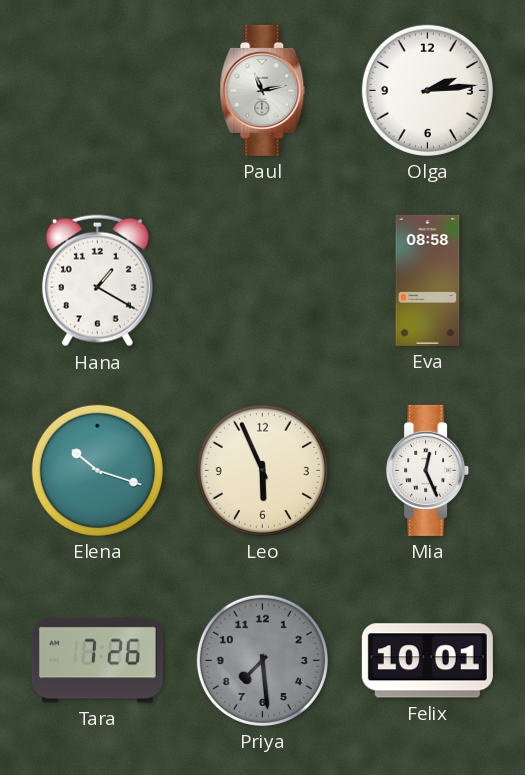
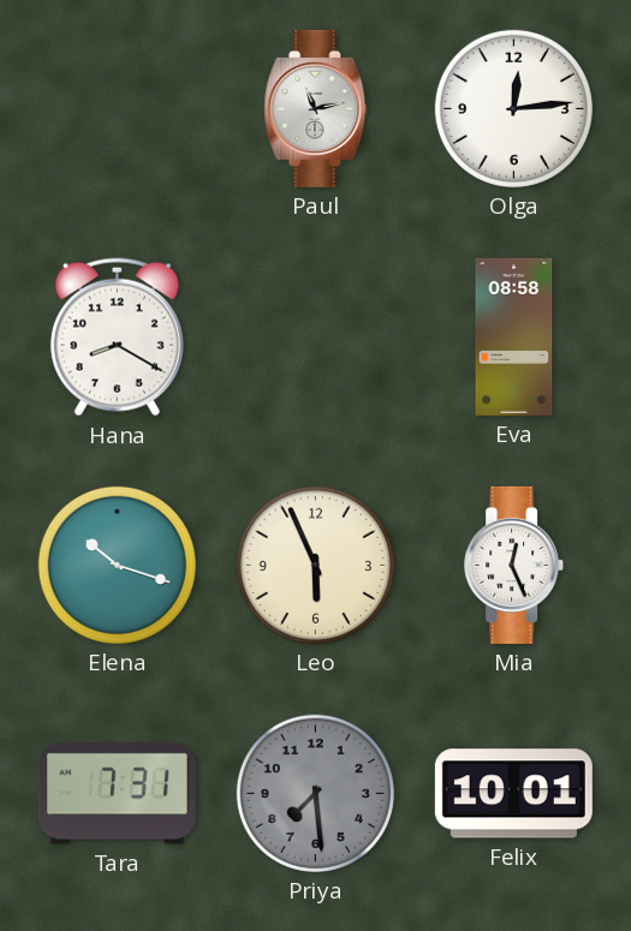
Olga: 2:14 -> 12:14 (513, 108)
Hana: 1:20 -> 8:20 (117, 338)
Tara: 7:26 -> 7:31 (117, 794)
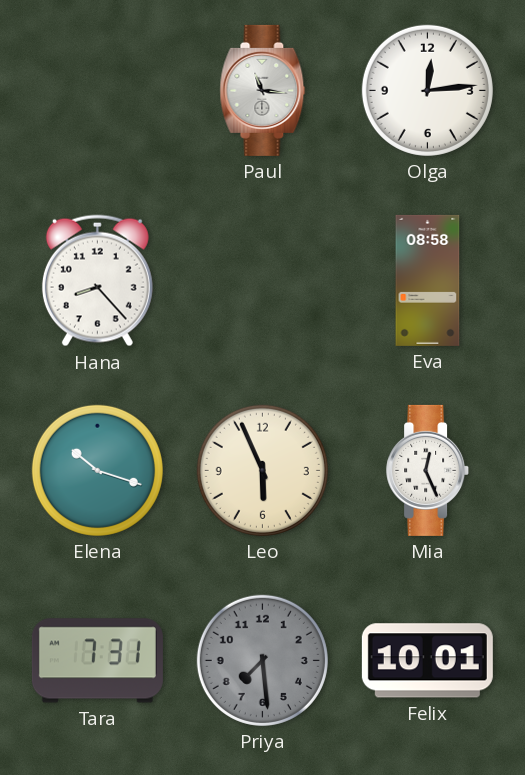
Paul: 11:13 -> 11:16 (263, 90)
Hana: 8:20 -> 8:23 (97, 281)
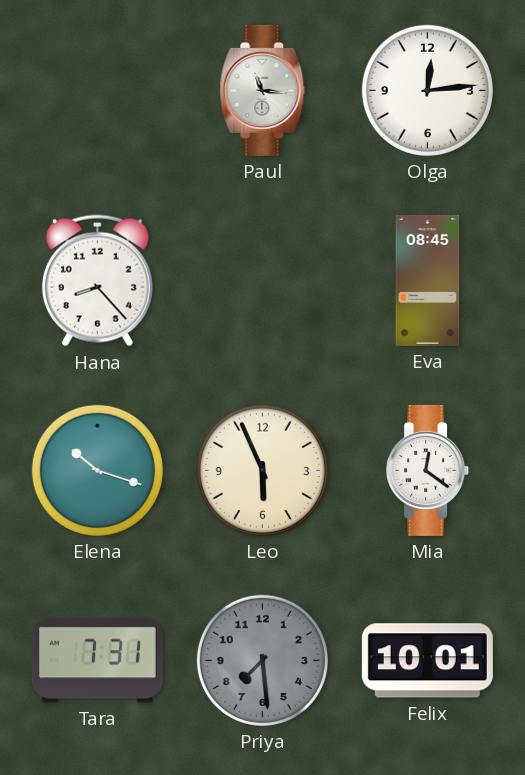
Eva: 08:58 -> 08:45 (428, 280)
Mia: 12:26 -> 12:21 (428, 470)
